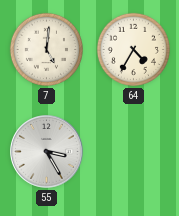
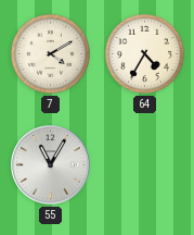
7: 5:01 -> 4:10 (50, 53)
55: 3:25 -> 11:05 (51, 165)
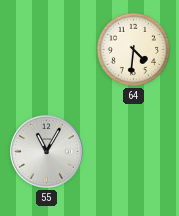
7: 4:10 -> none (50, 53)
64: 4:35 -> 4:31 (133, 49)
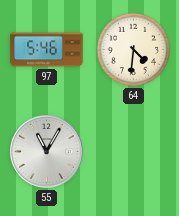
97: none -> 5:46 (47, 50)
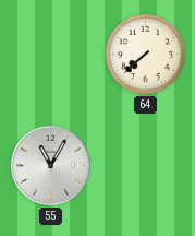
97: 5:46 -> none (47, 50)
64: 4:31 -> 7:38 (145, 54)
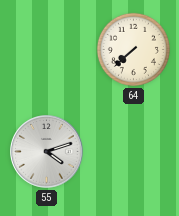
55: 11:05 -> 4:12 (47, 152)
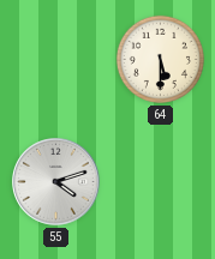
64: 7:38 -> 5:30 (160, 59)
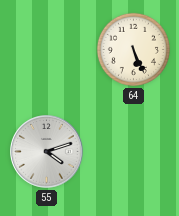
64: 5:30 -> 5:26 (133, 49)
